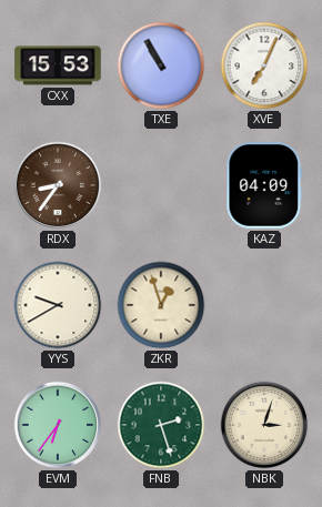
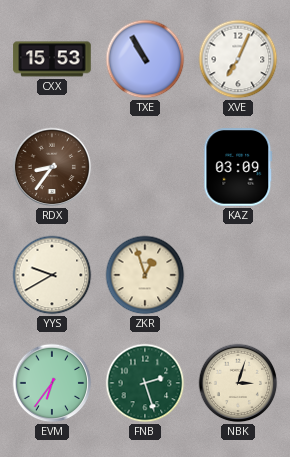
KAZ: 04:09 -> 03:09 (238, 167)
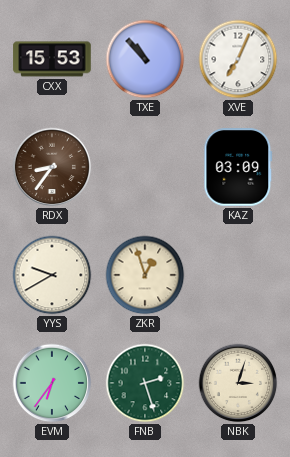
TXE: 10:55 -> 10:53 (145, 59)
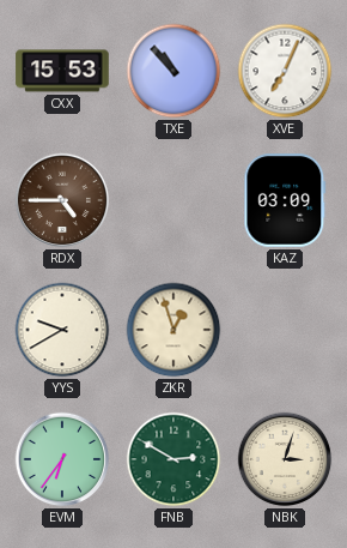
RDX: 8:36 -> 4:45 (62, 200)
FNB: 2:27 -> 2:50 (173, 459)
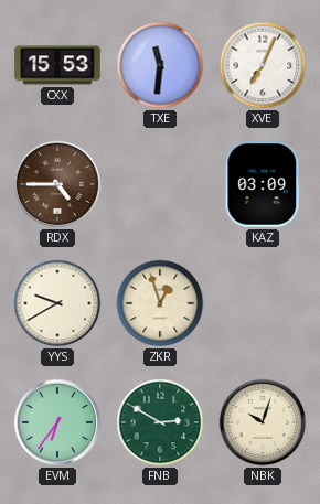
TXE: 10:53 -> 11:31 (160, 65)
NBK: 3:03 -> 10:03 (263, 422)
